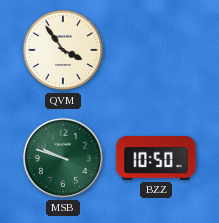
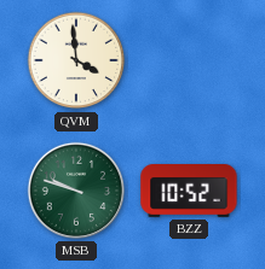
QVM: 3:54 -> 3:59 (76, 60)
BZZ: 10:50 -> 10:52 (189, 192)
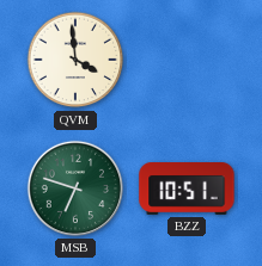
MSB: 9:48 -> 6:48 (75, 188)
BZZ: 10:52 -> 10:51 (187, 190)
